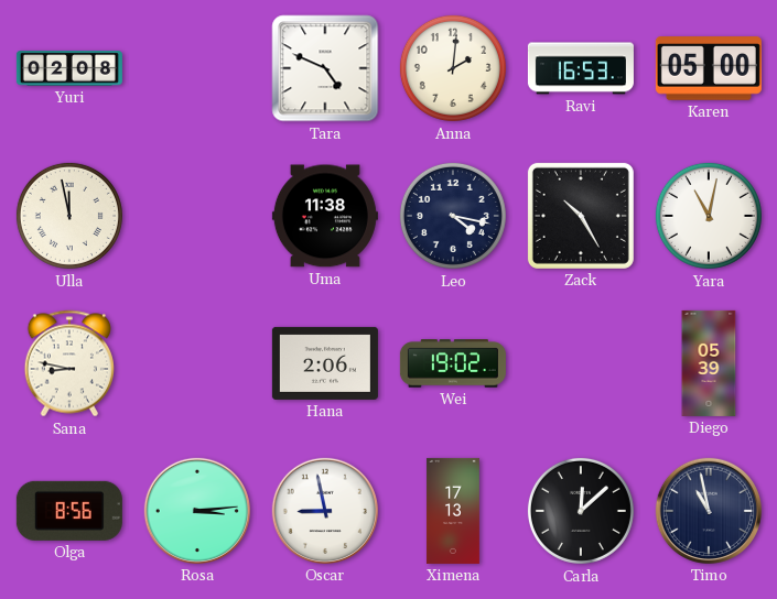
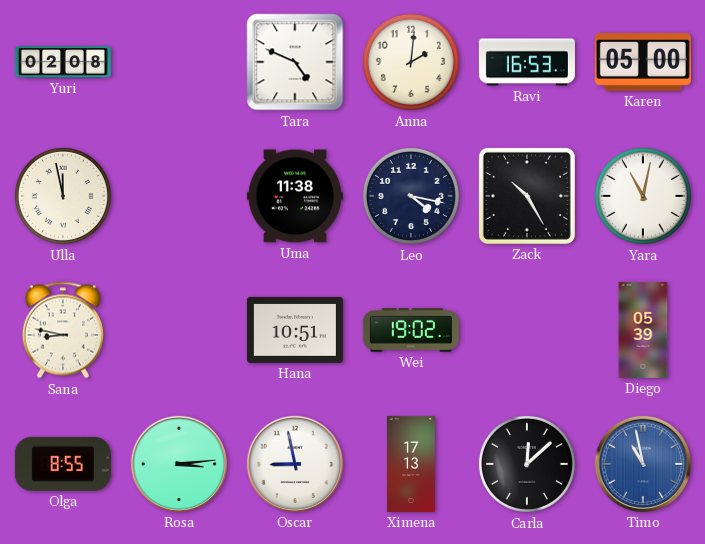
Hana: 2:06 -> 10:51 (295, 330)
Olga: 8:56 -> 8:55 (63, 464)
Timo dial: navy -> blue (643, 464)
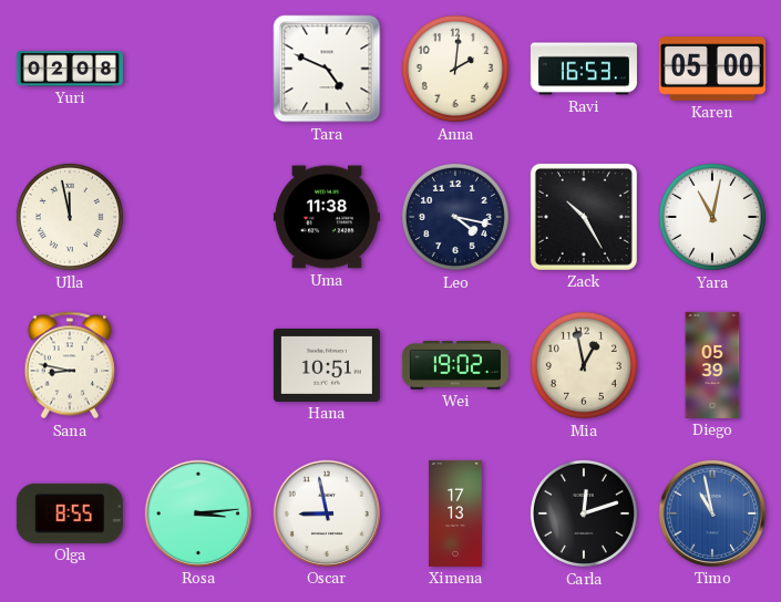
Mia: none -> 12:58 (584, 365)
Carla: 12:08 -> 12:12 (584, 513)
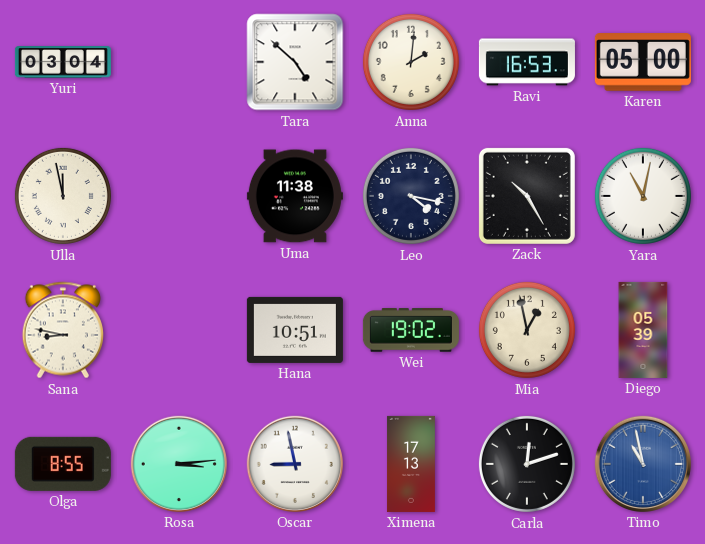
Yuri: 02:08 -> 03:04 (63, 62)
Tara: 4:49 -> 4:52 (295, 62)
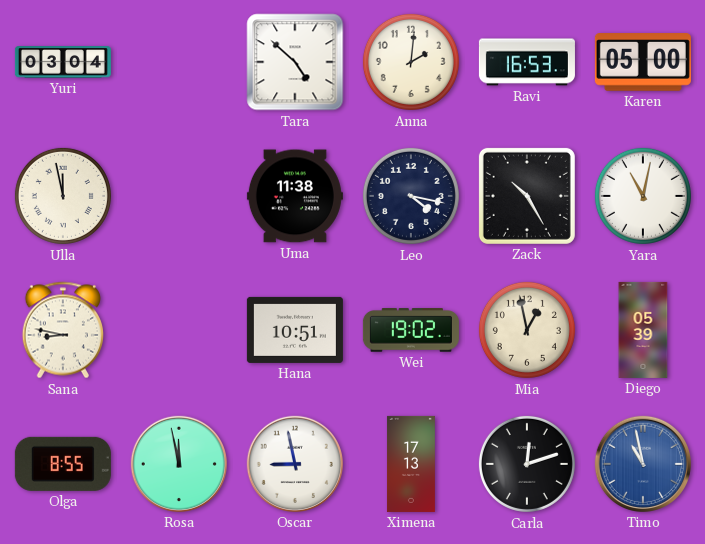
Rosa: 3:14 -> 11:58 (179, 464)
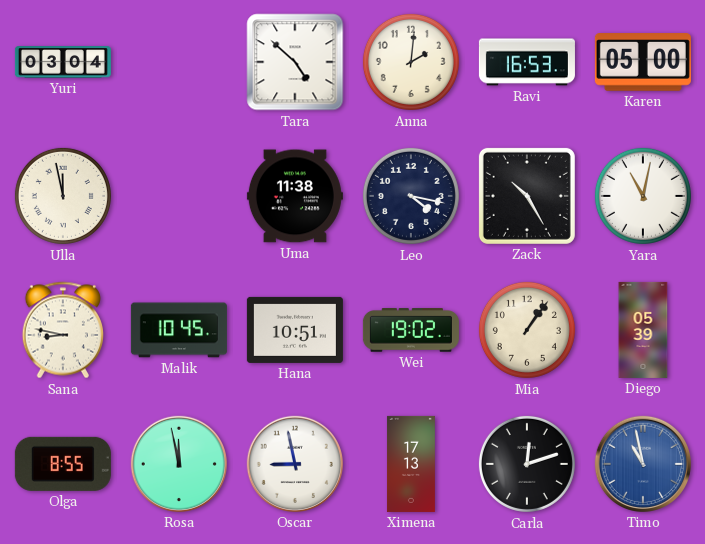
Malik: none -> 10:45 (179, 330)
Mia: 12:58 -> 1:06 (527, 330)
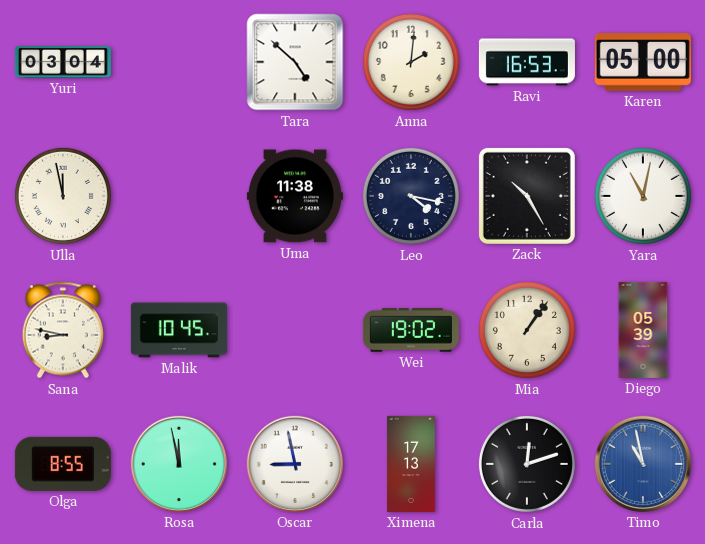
Hana: 10:51 -> none (295, 330)
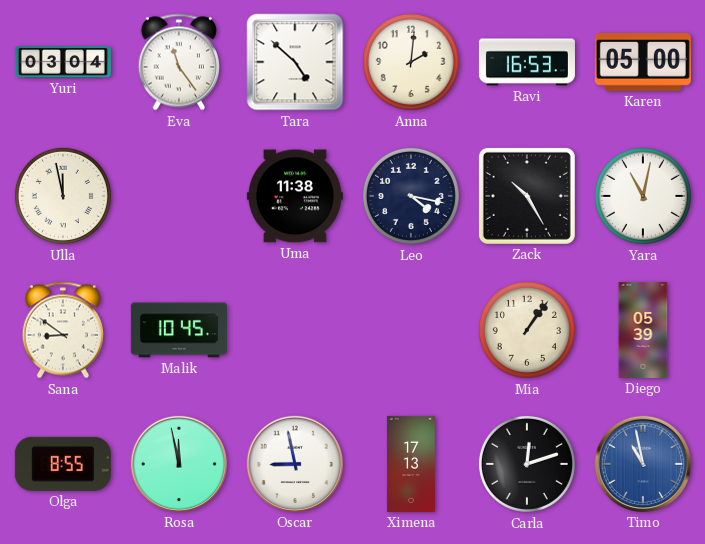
Eva: none -> 11:24 (179, 62)
Sana: 8:47 -> 8:51 (63, 330)
Wei: 19:02 -> none (411, 330)
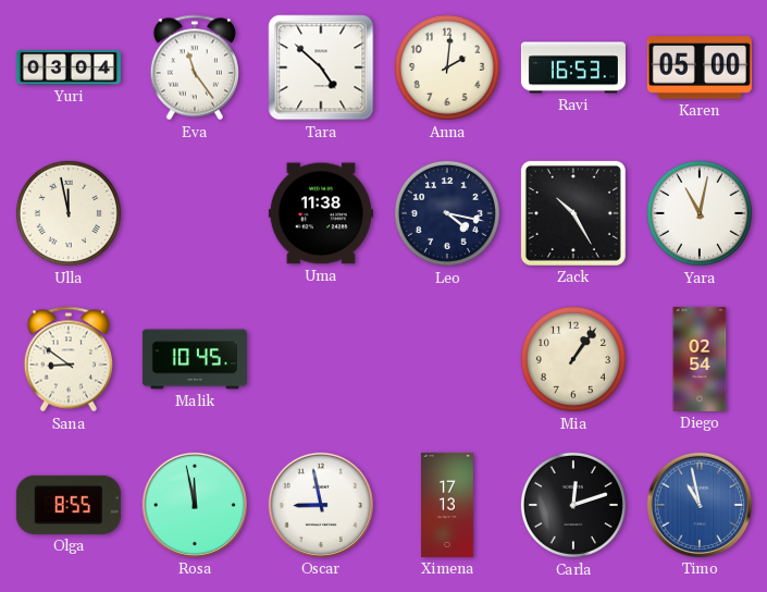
Diego: 05:39 -> 02:54 (700, 359)
